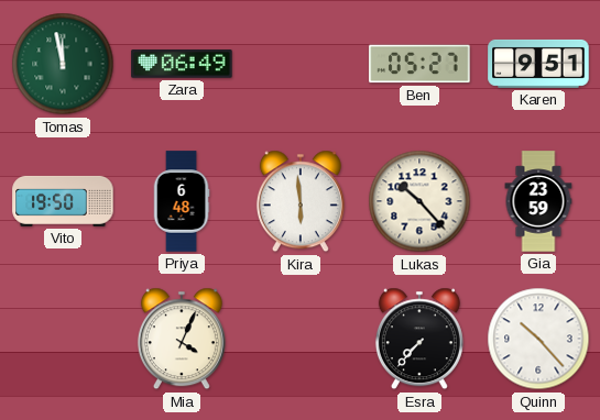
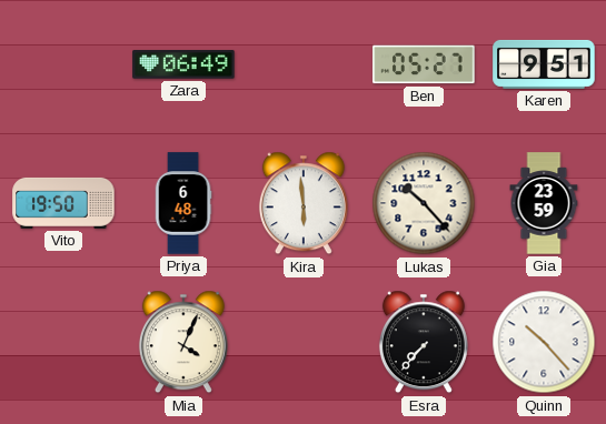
Tomas: 11:58 -> none (63, 64)
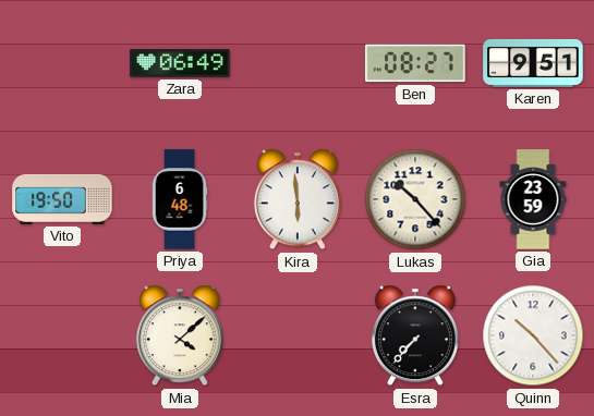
Ben: 05:27 -> 08:27 (415, 63)
Mia: 4:04 -> 4:08 (180, 335)
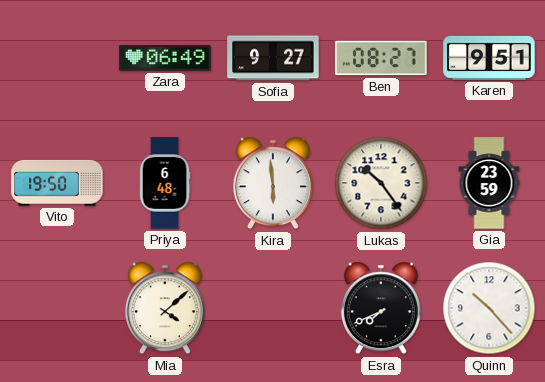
Sofia: none -> 9:27 (273, 58)
Lukas: 10:23 -> 10:24 (381, 183)
Esra: 7:37 -> 7:41 (381, 308)
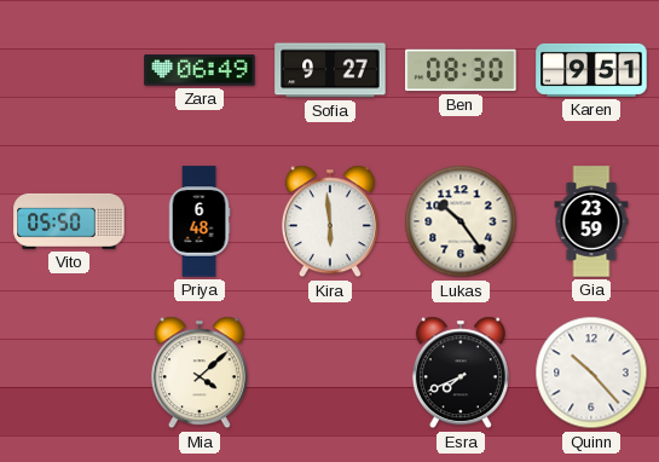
Ben: 08:27 -> 08:30 (461, 70)
Vito: 19:50 -> 05:50 (69, 221)
